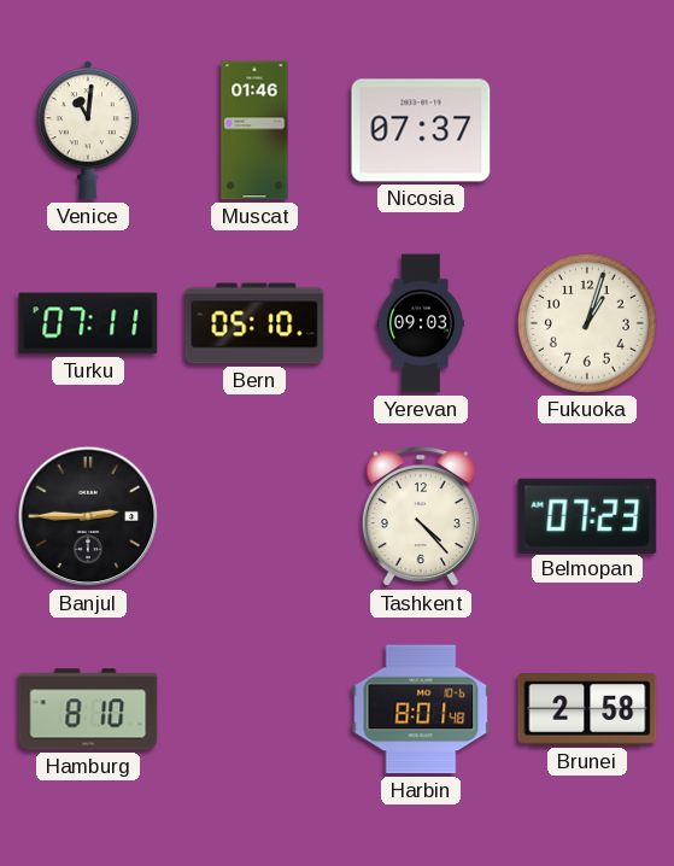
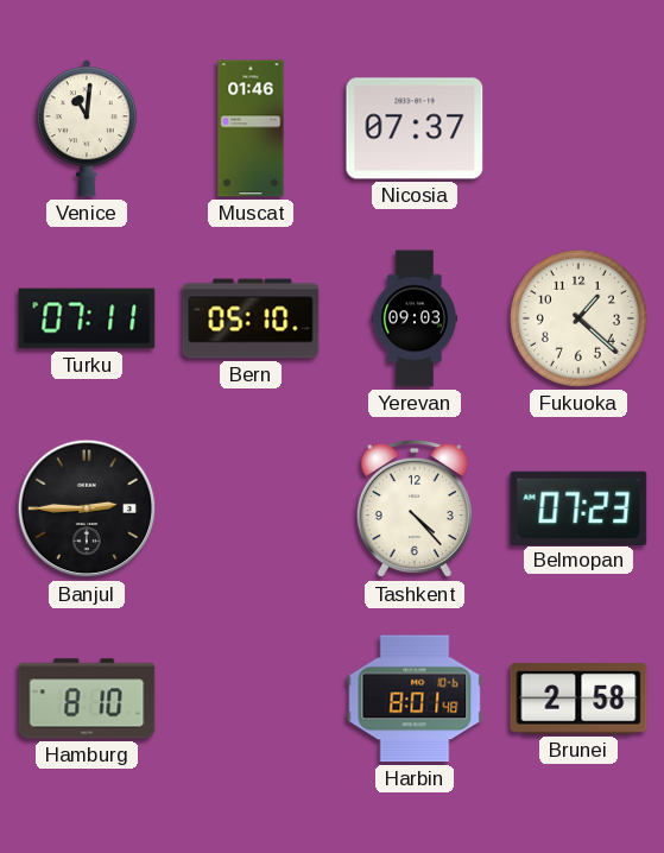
Fukuoka: 1:03 -> 1:22 (578, 318)
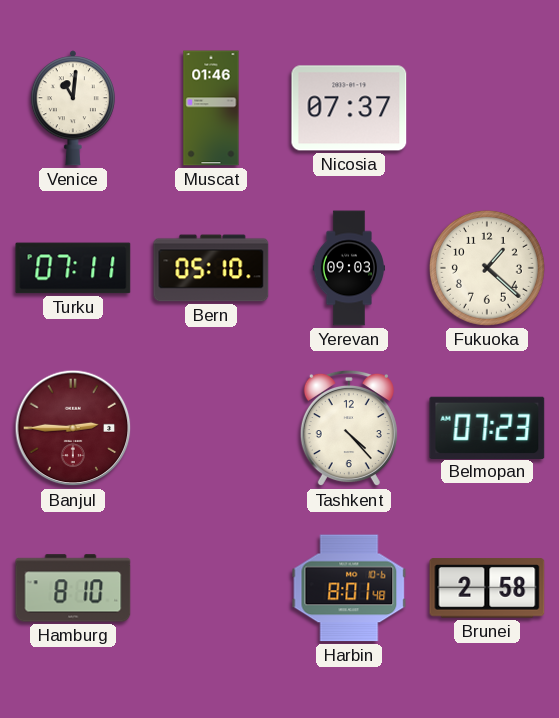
Banjul dial: black -> burgundy (73, 428)
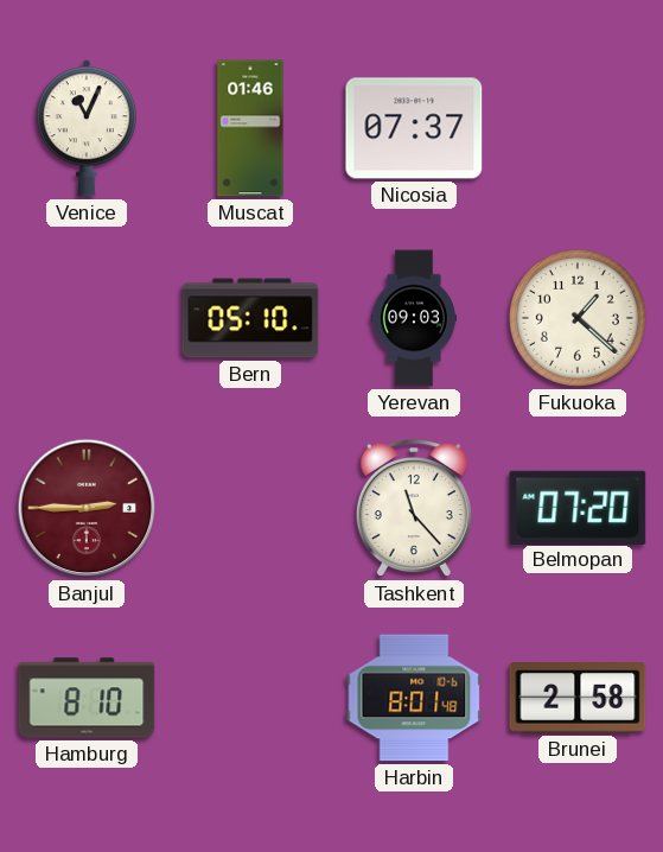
Venice: 11:01 -> 11:04 (87, 128)
Turku: 07:11 -> none (73, 268)
Tashkent: 4:23 -> 11:23 (414, 508)
Belmopan: 07:23 -> 07:20 (578, 507)
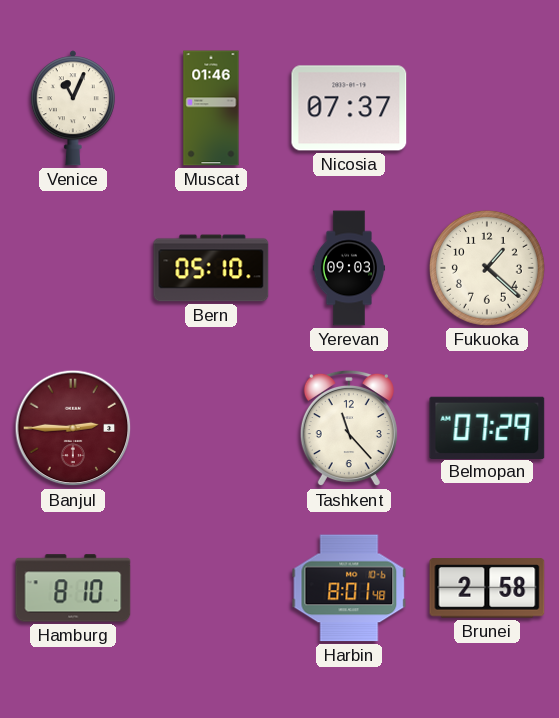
Belmopan: 07:20 -> 07:29 (487, 427)
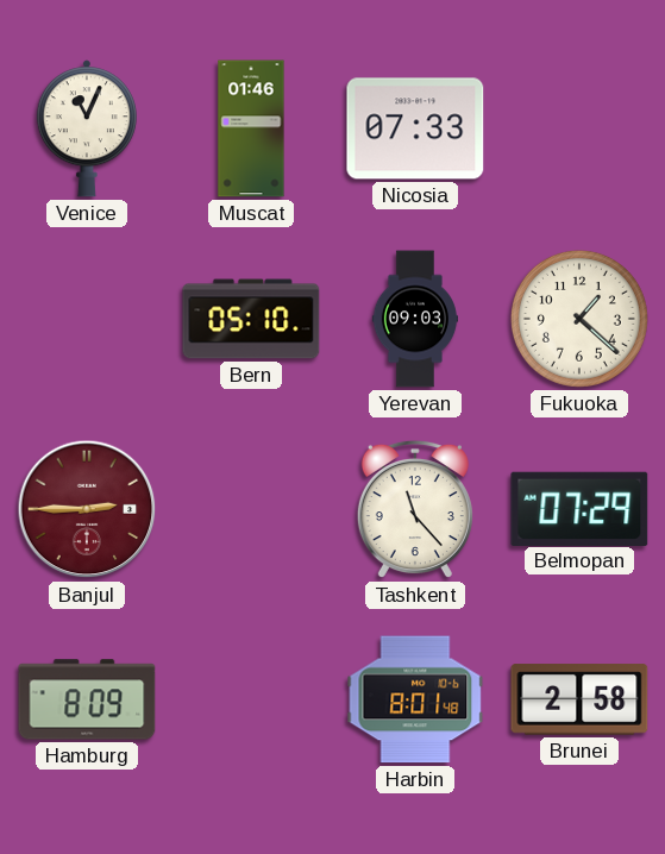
Nicosia: 07:37 -> 07:33 (415, 128)
Hamburg: 8:10 -> 8:09 (87, 699)
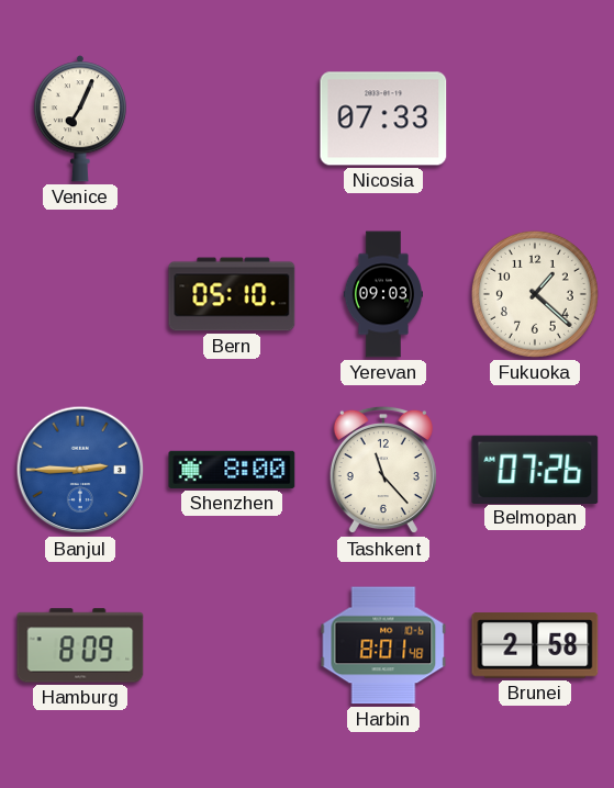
Venice: 11:04 -> 7:04 (80, 119)
Muscat: 01:46 -> none (251, 128)
Banjul dial: burgundy -> blue (80, 470)
Shenzhen: none -> 8:00 (232, 470)
Belmopan: 07:29 -> 07:26 (535, 469)
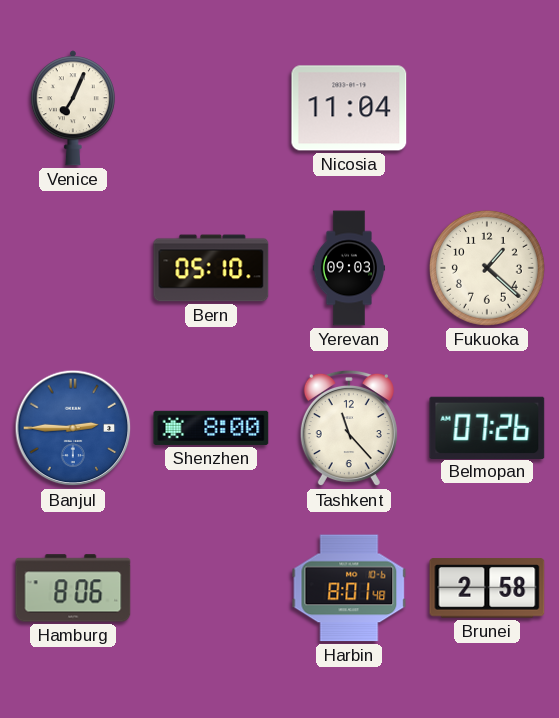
Nicosia: 07:33 -> 11:04 (349, 108)
Hamburg: 8:09 -> 8:06 (73, 588)
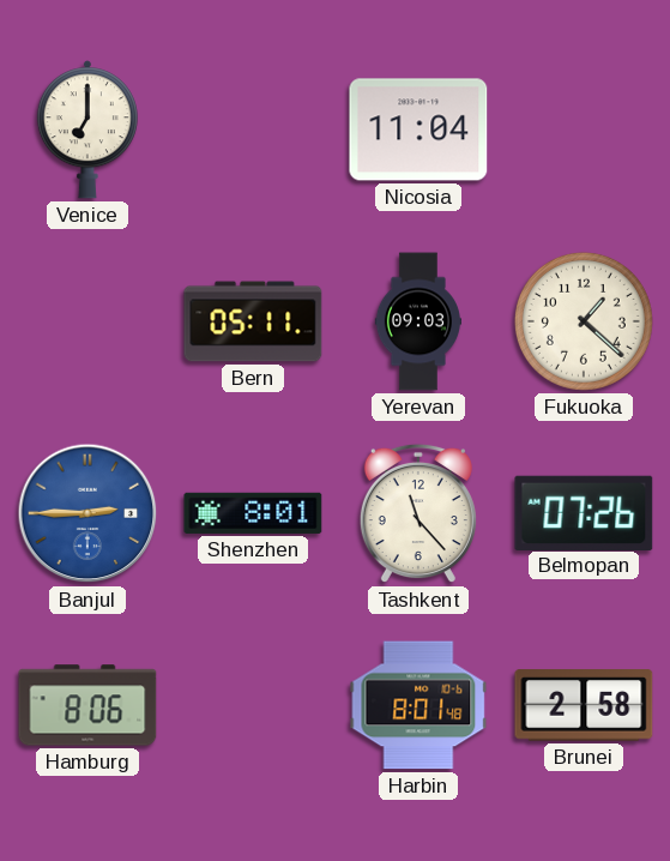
Venice: 7:04 -> 7:00 (87, 130)
Bern: 05:10 -> 05:11 (253, 321)
Shenzhen: 8:00 -> 8:01 (253, 513)
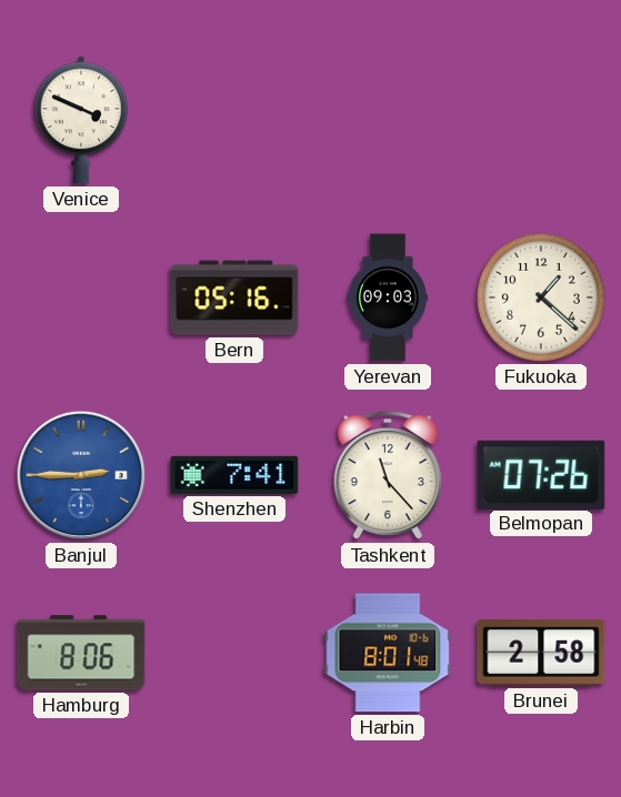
Venice: 7:00 -> 3:49 (81, 120)
Nicosia: 11:04 -> none (418, 130)
Bern: 05:11 -> 05:16 (234, 297)
Shenzhen: 8:01 -> 7:41 (234, 475)
